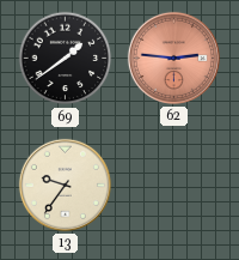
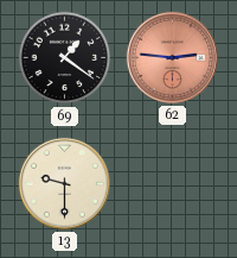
69: 1:39 -> 1:21 (65, 58)
13: 9:36 -> 9:30 (64, 183)
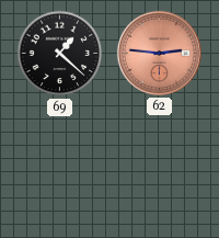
69: 1:21 -> 1:22 (60, 54)
13: 9:30 -> none (64, 183)
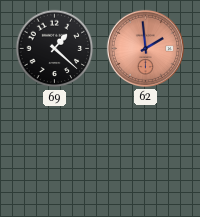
62: 2:46 -> 1:59 (145, 48)
